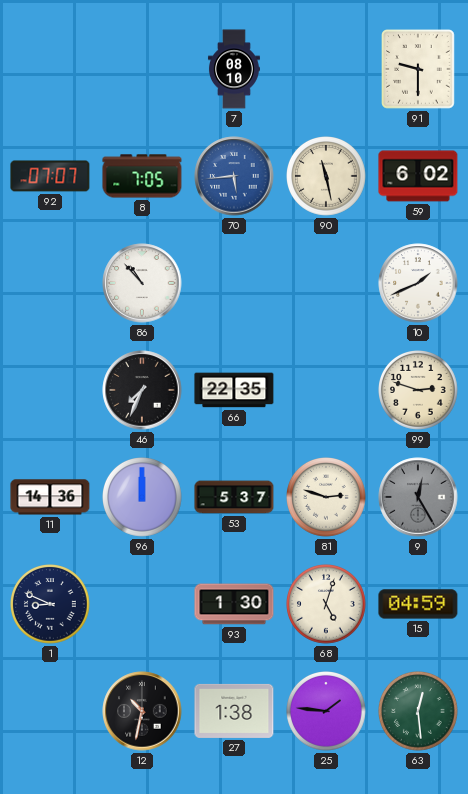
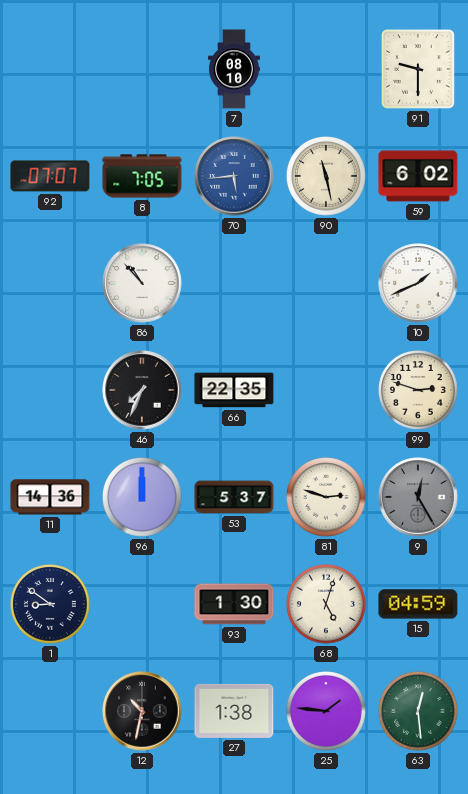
1: 8:49 -> 8:51 (51, 605)
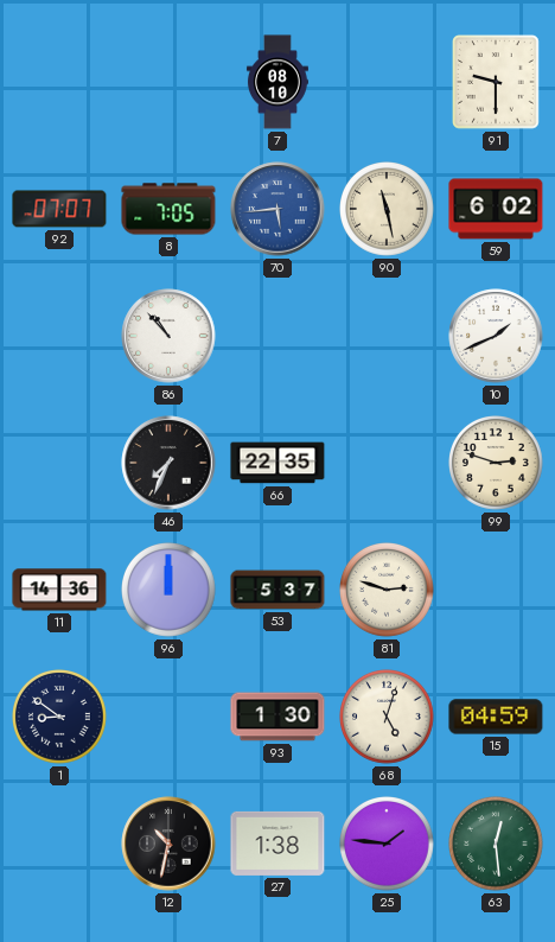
9: 12:25 -> none (418, 497)
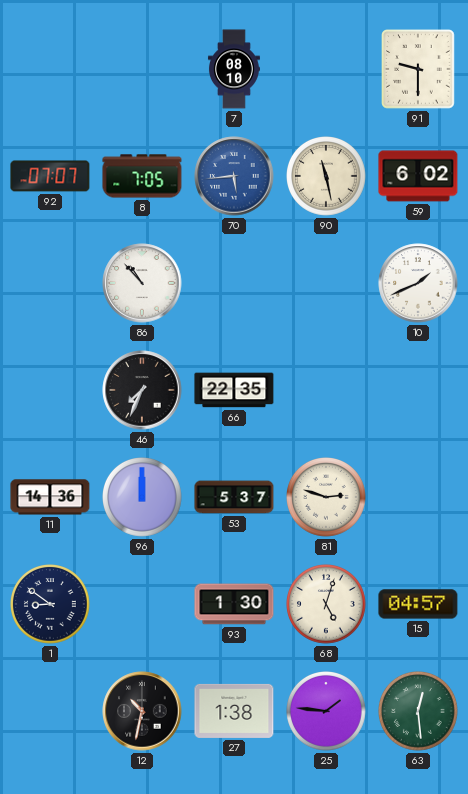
99: 2:48 -> none (497, 464)
15: 04:59 -> 04:57 (418, 604)
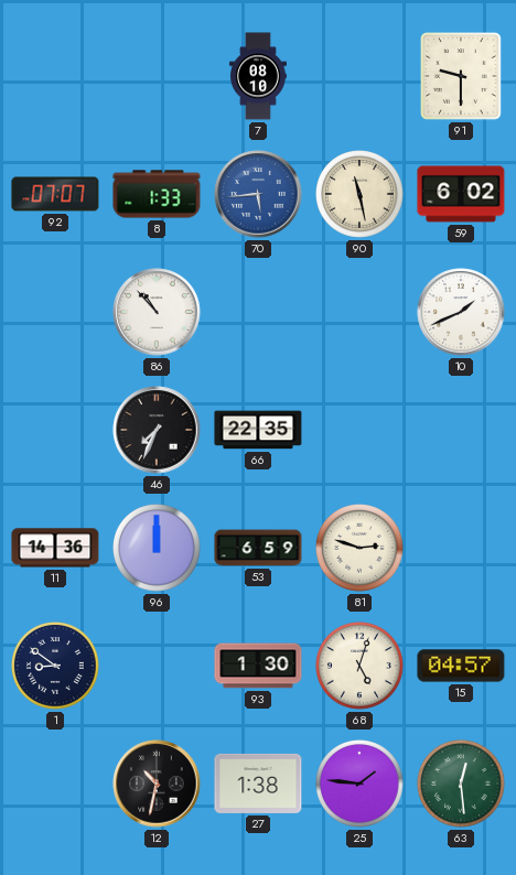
8: 7:05 -> 1:33 (157, 194)
53: 5:37 -> 6:59 (258, 548)
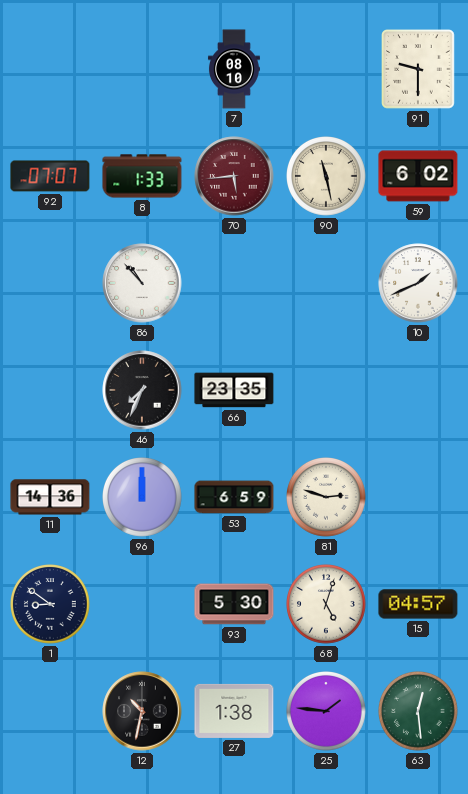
70 dial: blue -> burgundy (234, 176)
66: 22:35 -> 23:35 (234, 390)
93: 1:30 -> 5:30 (234, 604)
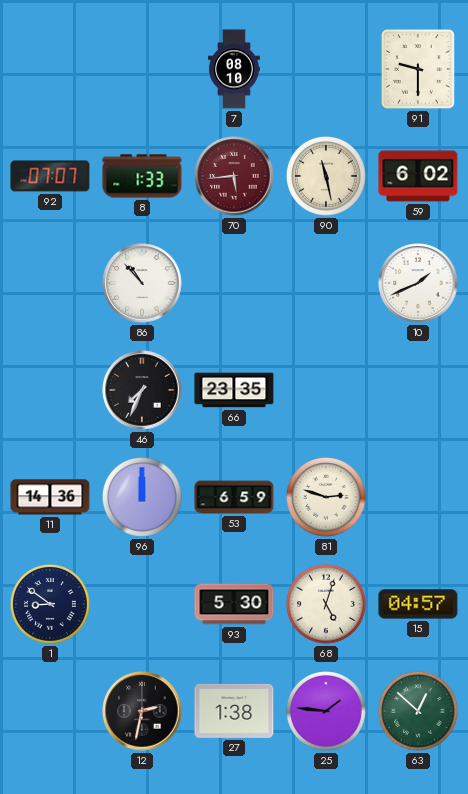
12: 10:32 -> 2:32 (142, 711)
63: 12:29 -> 12:52 (419, 712)
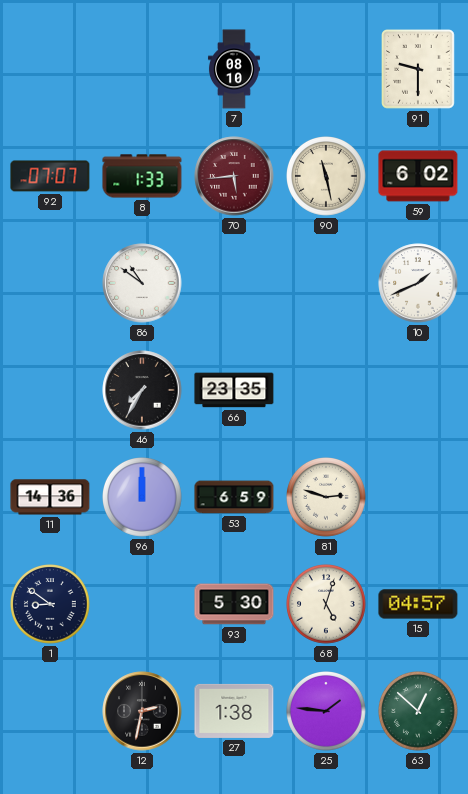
86: 10:53 -> 10:51 (142, 283)
46: 7:34 -> 7:35 (142, 390)
